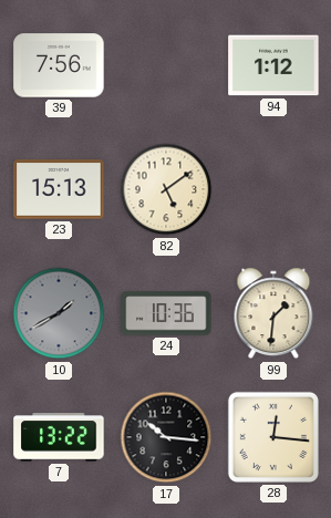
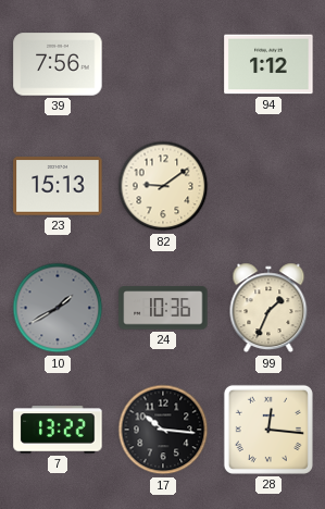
82: 5:09 -> 9:09 (163, 186)
99: 1:31 -> 1:34 (268, 308)
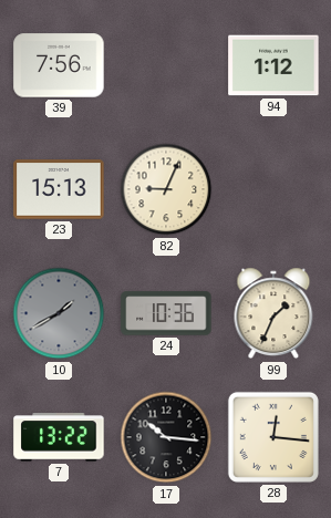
82: 9:09 -> 9:04 (166, 189)
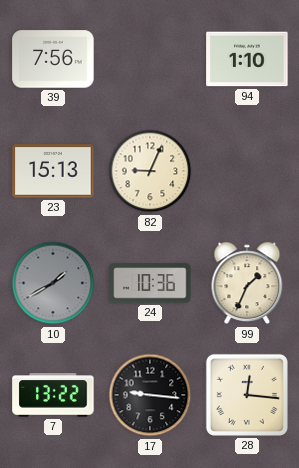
94: 1:12 -> 1:10 (247, 59)
17: 10:16 -> 9:16 (150, 395)
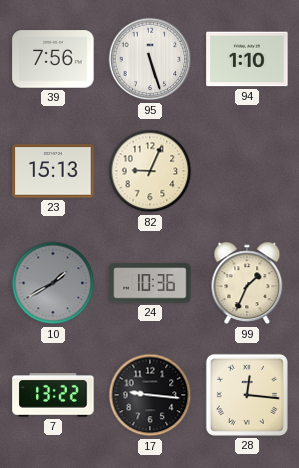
95: none -> 5:27 (150, 59)
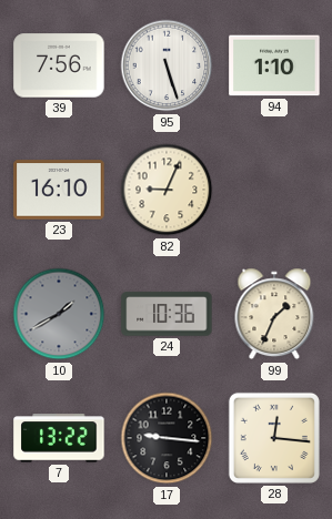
23: 15:13 -> 16:10 (59, 190)
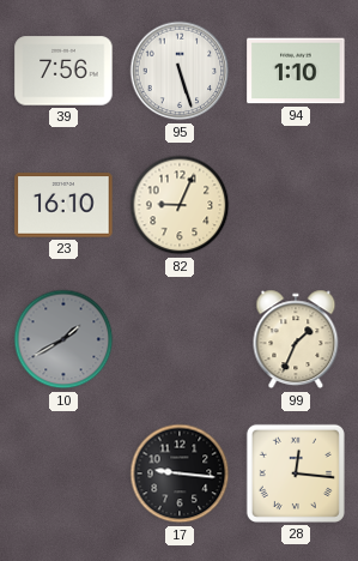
24: 10:36 -> none (167, 314)
7: 13:22 -> none (59, 438)
